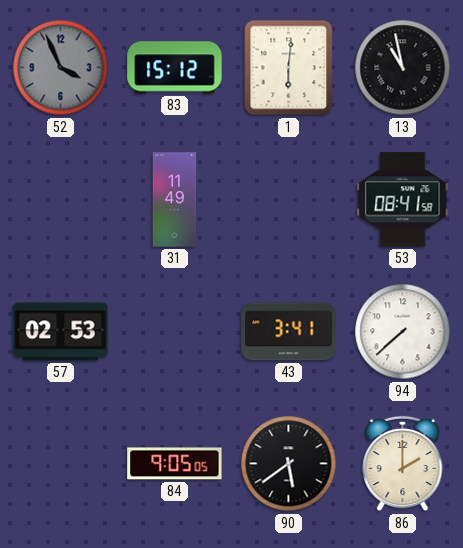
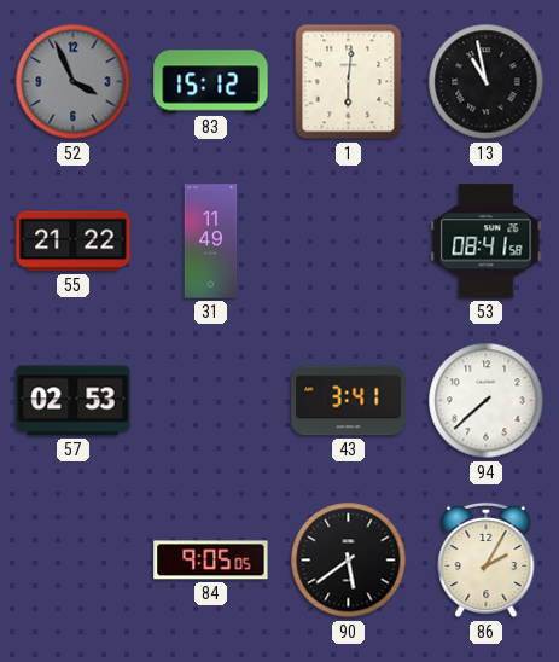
55: none -> 21:22 (74, 242)
86: 2:00 -> 2:05 (487, 561)
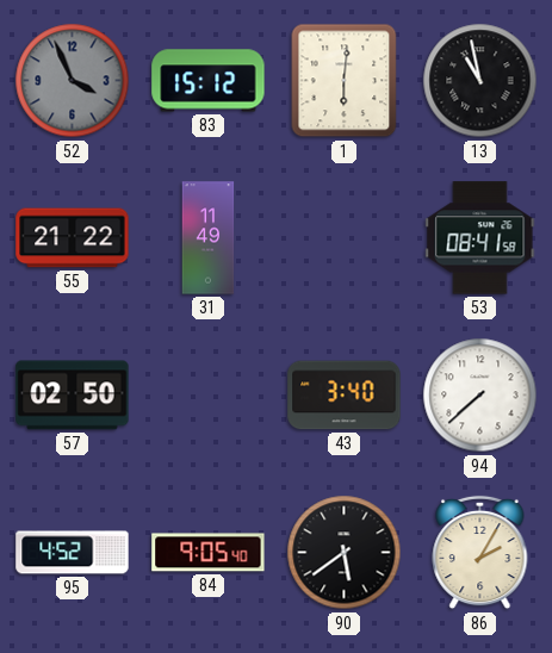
57: 02:53 -> 02:50 (73, 396)
43: 3:41 -> 3:40 (345, 396)
95: none -> 4:52 (73, 553)
84: 9:05:05 -> 9:05:40 (209, 553)
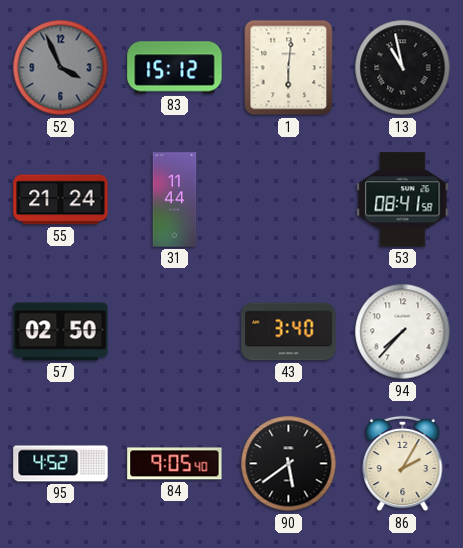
55: 21:22 -> 21:24 (61, 200)
31: 11:49 -> 11:44 (175, 200)
94: 7:38 -> 7:37 (403, 332)
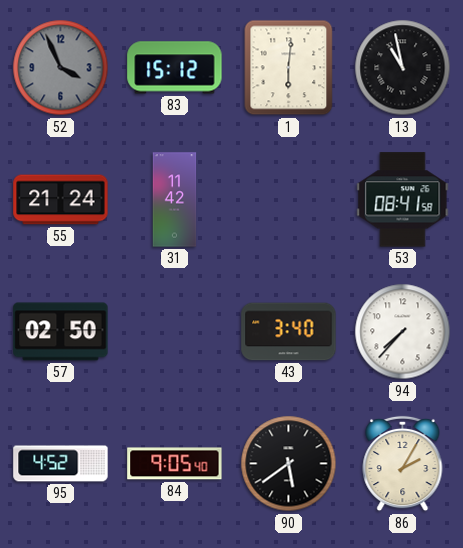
31: 11:44 -> 11:42 (175, 200)
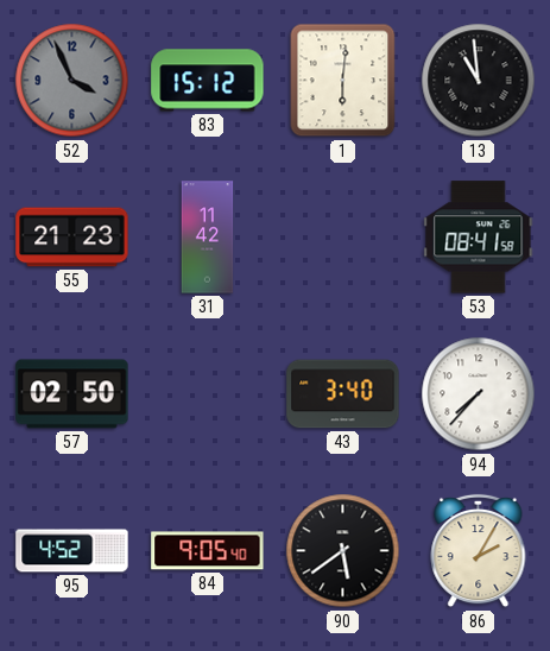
13: 10:58 -> 10:59 (479, 81)
55: 21:24 -> 21:23 (72, 238)
